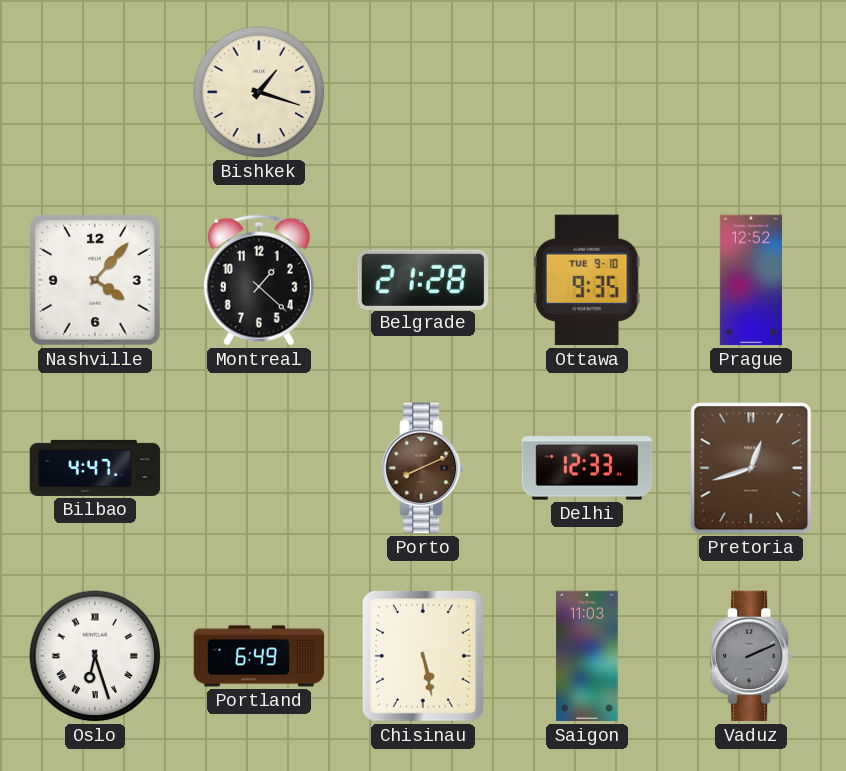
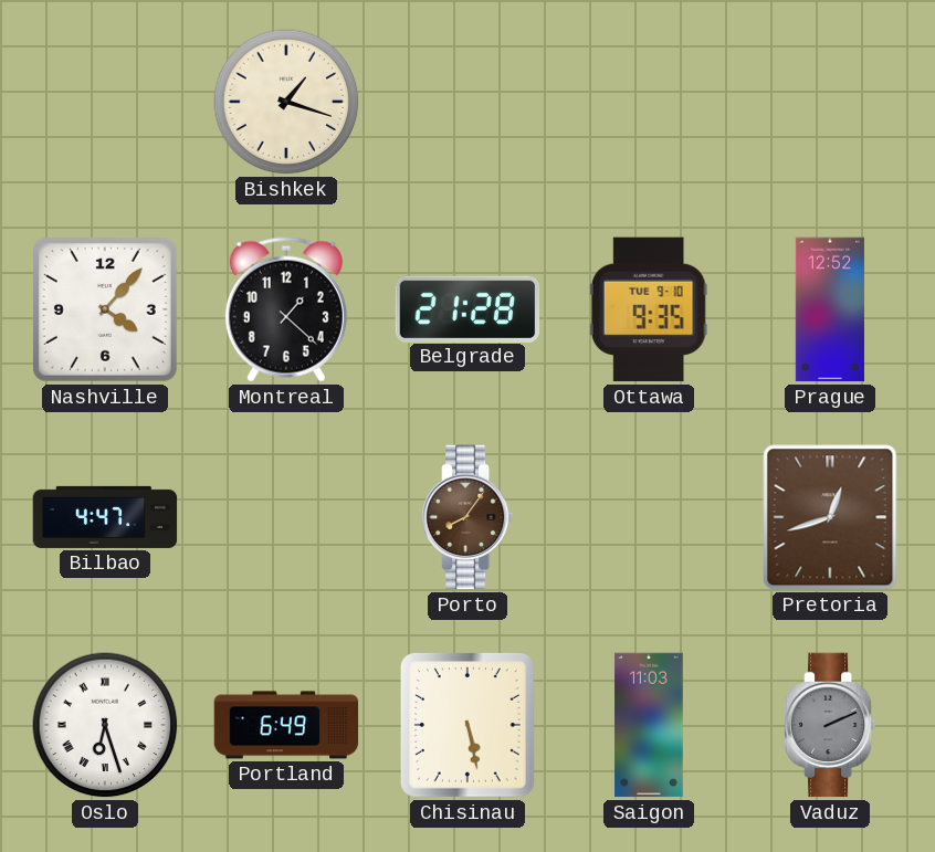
Porto: 8:11 -> 8:06 (467, 517)
Delhi: 12:33 -> none (587, 468)
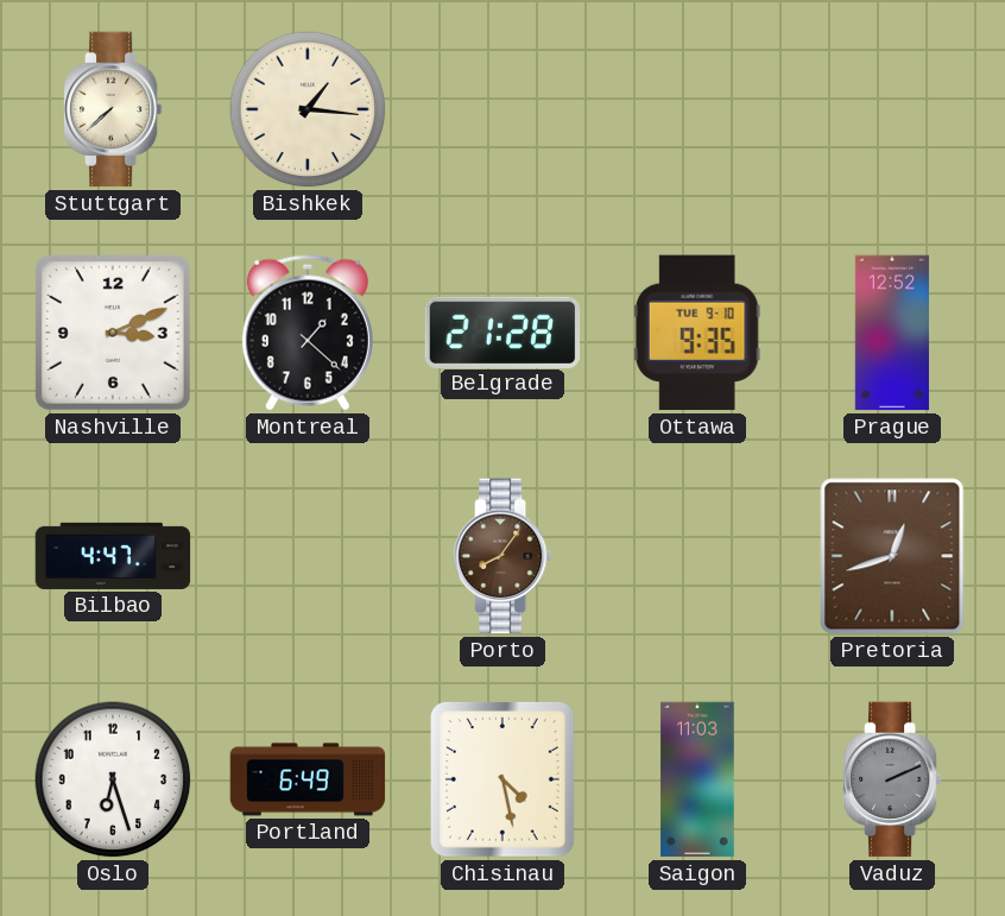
Stuttgart: none -> 7:38 (113, 109)
Bishkek: 1:18 -> 1:16 (308, 109)
Nashville: 4:07 -> 3:11 (113, 333)
Oslo numerals: Roman -> Arabic (113, 779)
Chisinau: 5:28 -> 4:28 (502, 779)
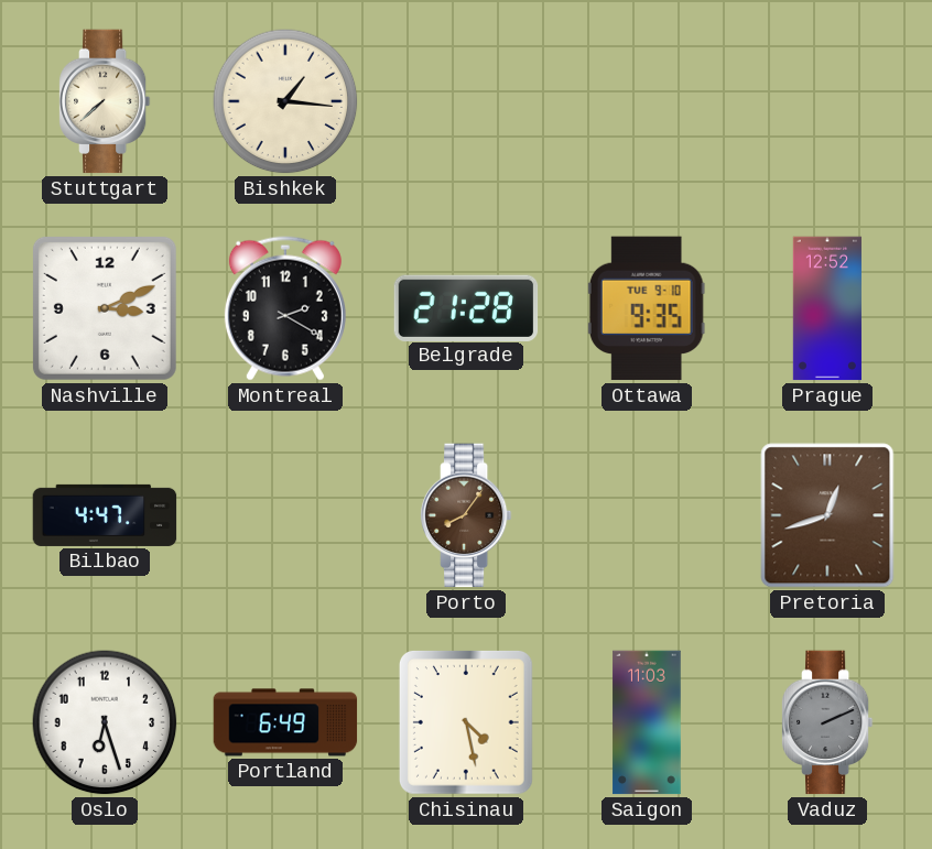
Montreal: 1:22 -> 2:20 (285, 308)
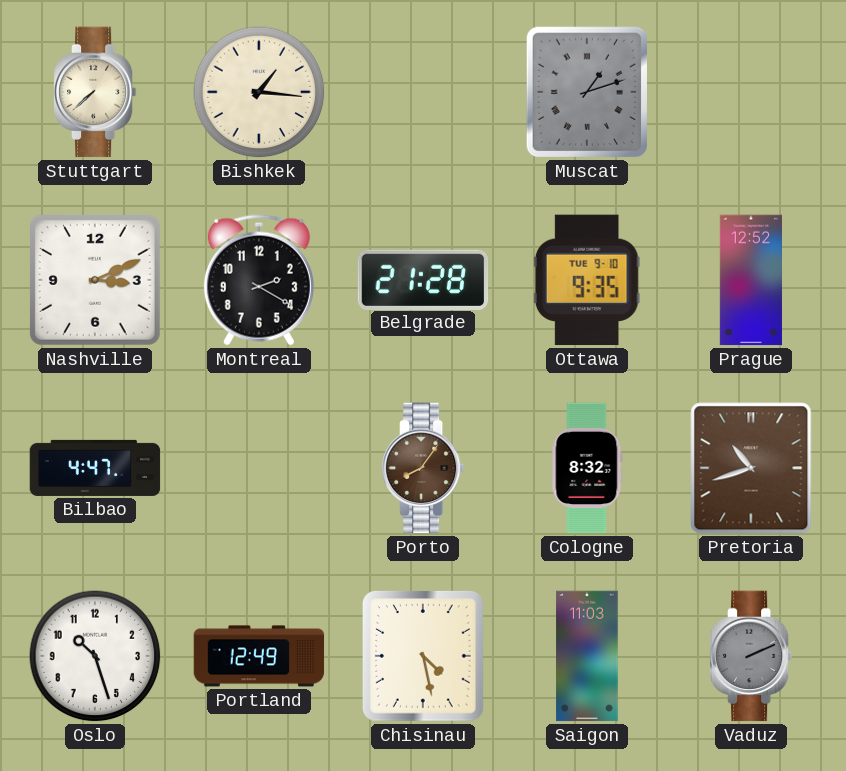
Muscat: none -> 1:12 (586, 92)
Cologne: none -> 8:32 (587, 468)
Pretoria: 12:42 -> 10:42 (751, 468)
Oslo: 6:27 -> 10:27 (95, 656)
Portland: 6:49 -> 12:49 (259, 656)
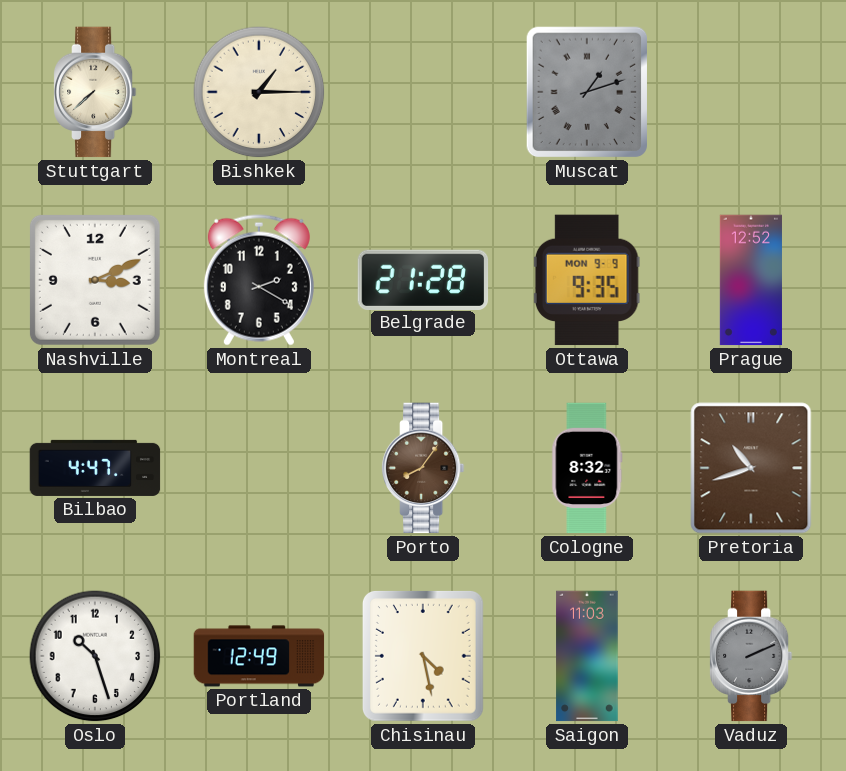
Bishkek: 1:16 -> 1:15 (259, 92)
Ottawa date: TUE 9-10 -> MON 9-9 (587, 280)
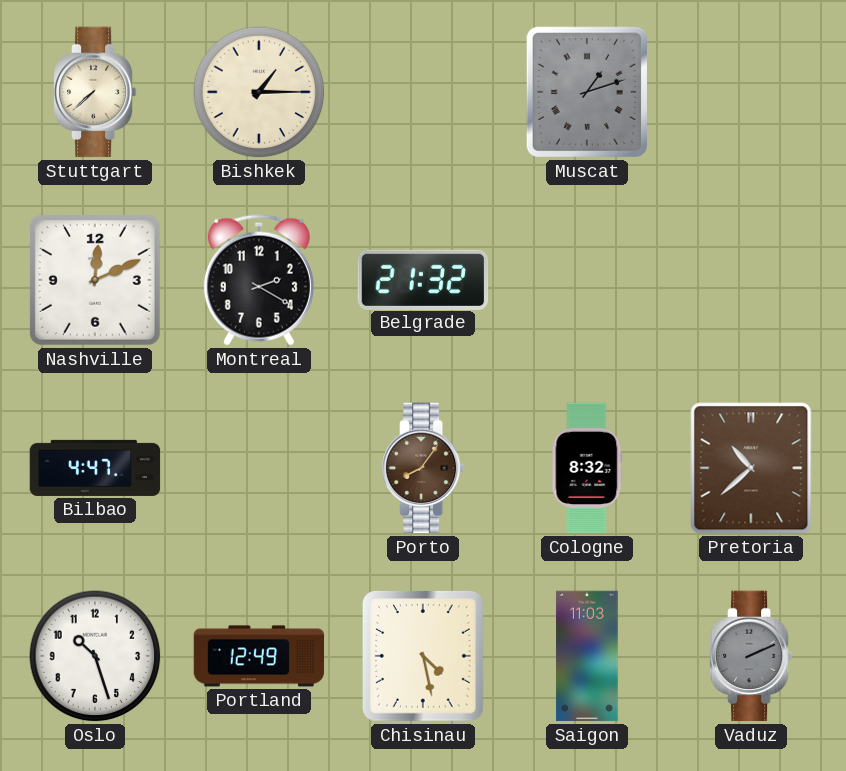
Nashville: 3:11 -> 12:11 (95, 280)
Belgrade: 21:28 -> 21:32 (423, 279)
Ottawa: 9:35 -> none (587, 280)
Prague: 12:52 -> none (751, 280)
Pretoria: 10:42 -> 10:38 (751, 468)
